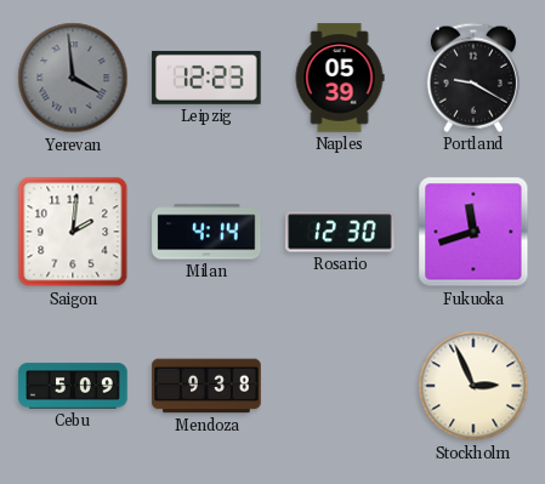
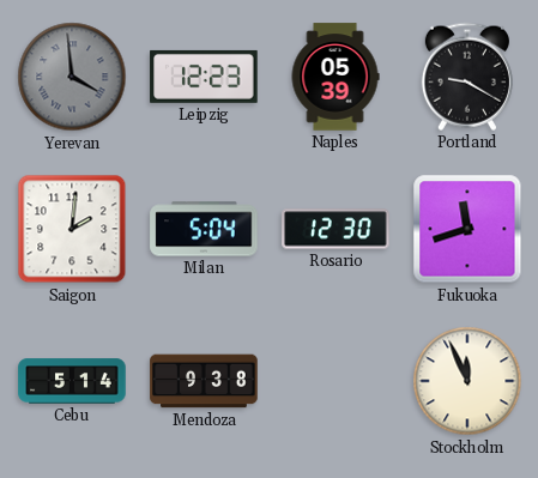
Milan: 4:14 -> 5:04 (204, 229)
Cebu: 5:09 -> 5:14 (72, 381)
Stockholm: 2:56 -> 11:56 (467, 381)
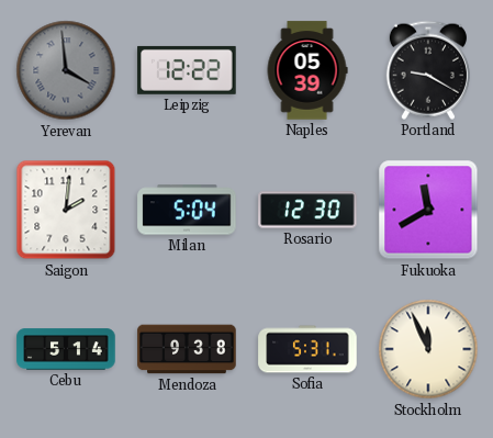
Leipzig: 12:23 -> 12:22 (187, 70)
Fukuoka: 11:42 -> 11:40 (428, 210)
Sofia: none -> 5:31 (307, 349)
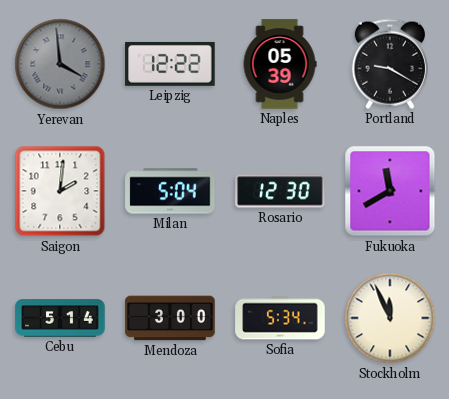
Mendoza: 9:38 -> 3:00 (170, 318)
Sofia: 5:31 -> 5:34 (280, 318)
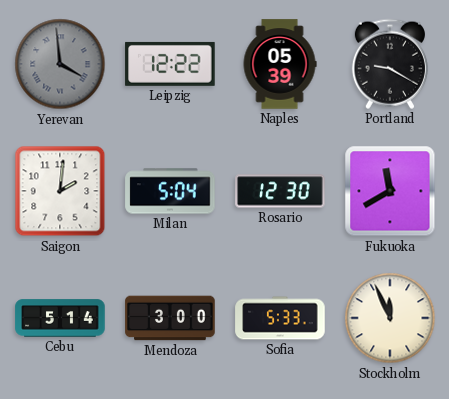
Sofia: 5:34 -> 5:33 (280, 318)
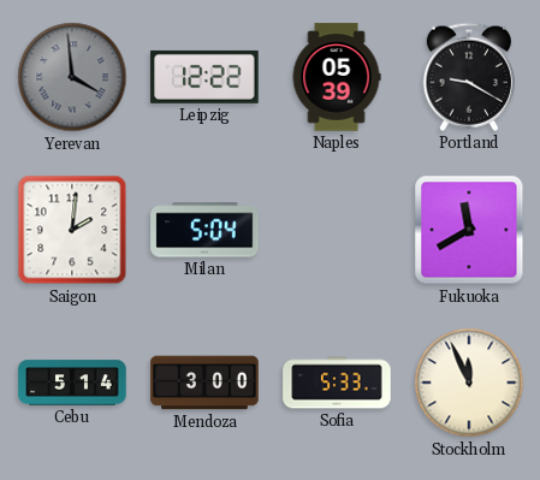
Rosario: 12:30 -> none (280, 191)
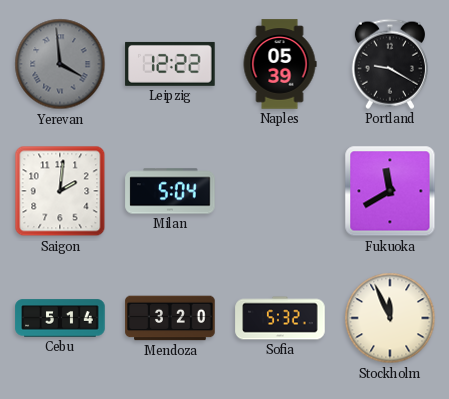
Mendoza: 3:00 -> 3:20 (170, 318)
Sofia: 5:33 -> 5:32 (280, 318)
